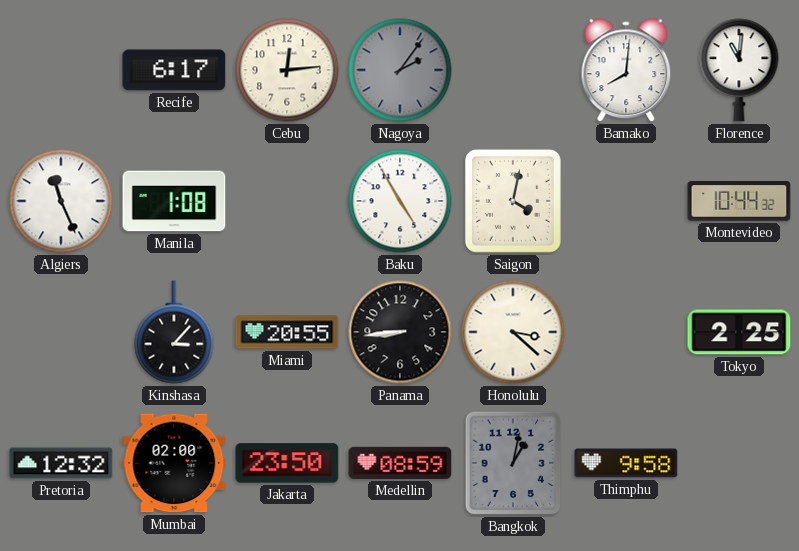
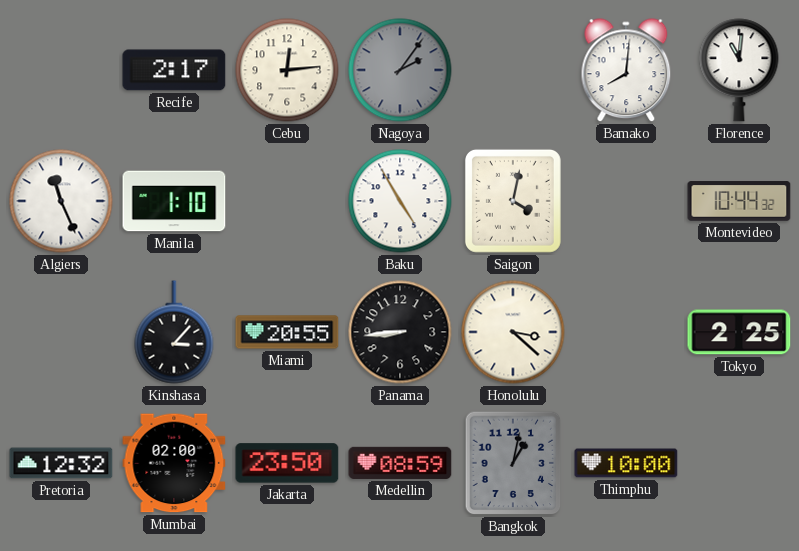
Recife: 6:17 -> 2:17 (174, 70)
Manila: 1:08 -> 1:10 (174, 201)
Thimphu: 9:58 -> 10:00 (626, 463)
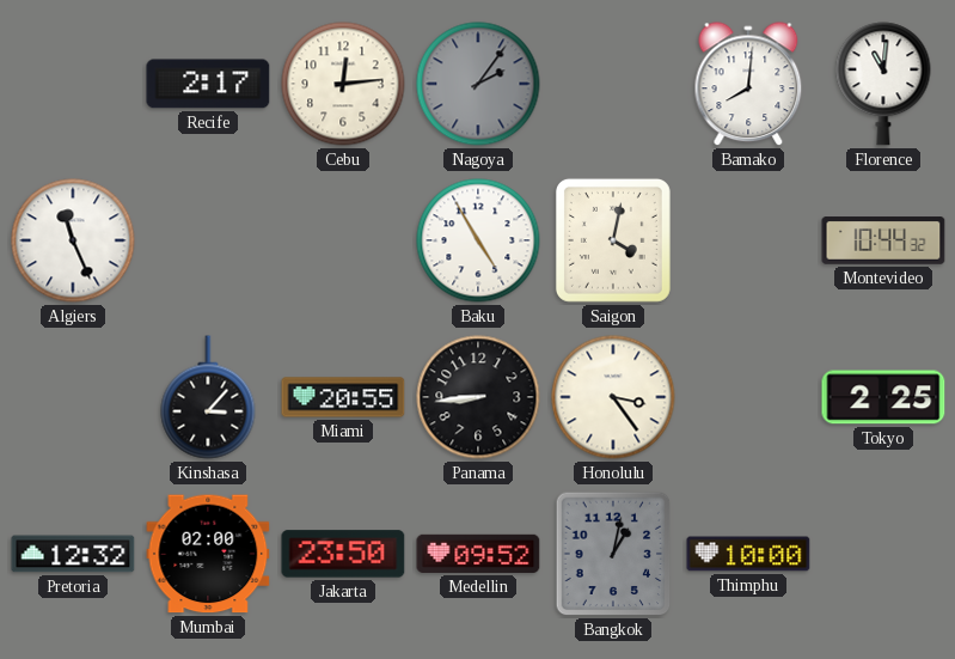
Manila: 1:10 -> none (174, 201)
Honolulu: 3:22 -> 3:24 (613, 397)
Medellin: 08:59 -> 09:52 (478, 554)
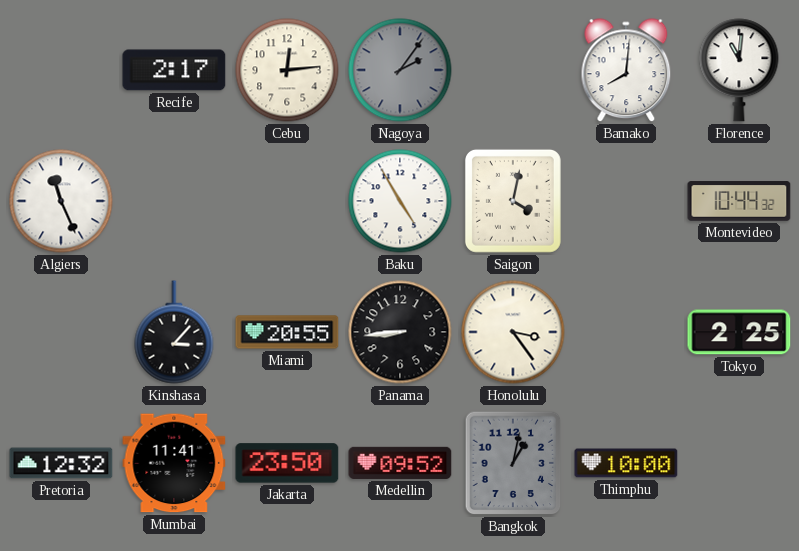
Mumbai: 02:00 -> 11:41 (174, 463)
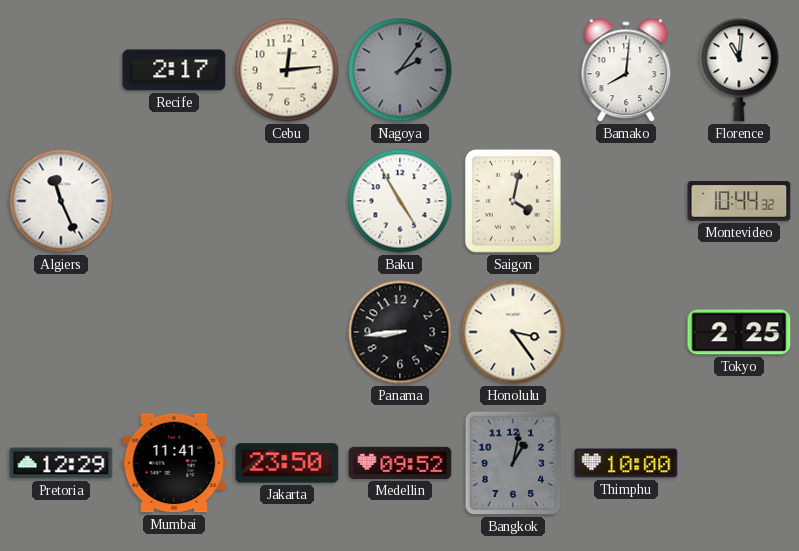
Kinshasa: 3:07 -> none (174, 332)
Miami: 20:55 -> none (287, 332)
Pretoria: 12:32 -> 12:29 (61, 463)
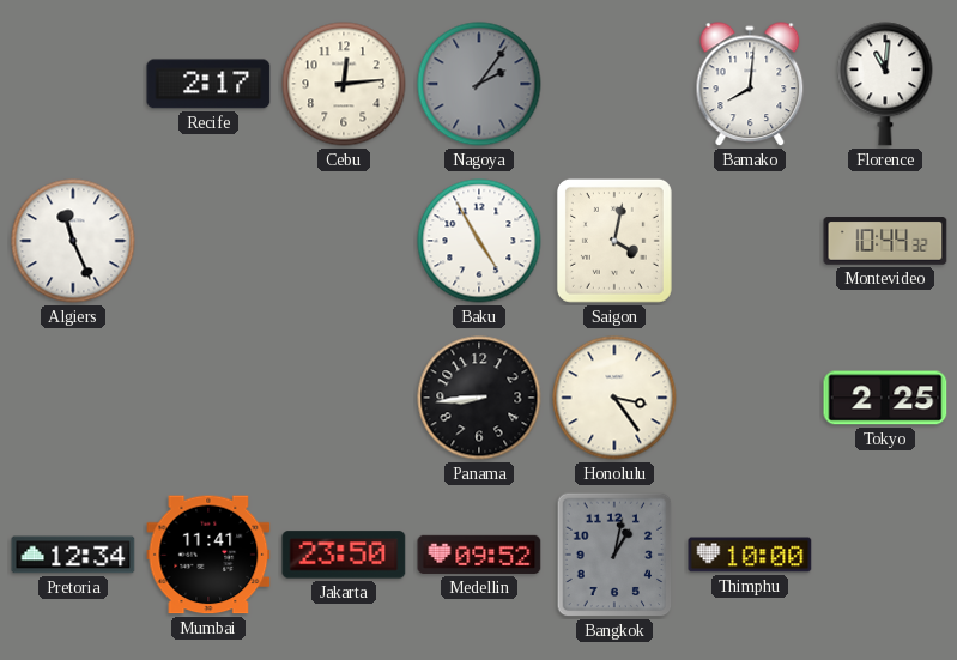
Pretoria: 12:29 -> 12:34 (73, 555)
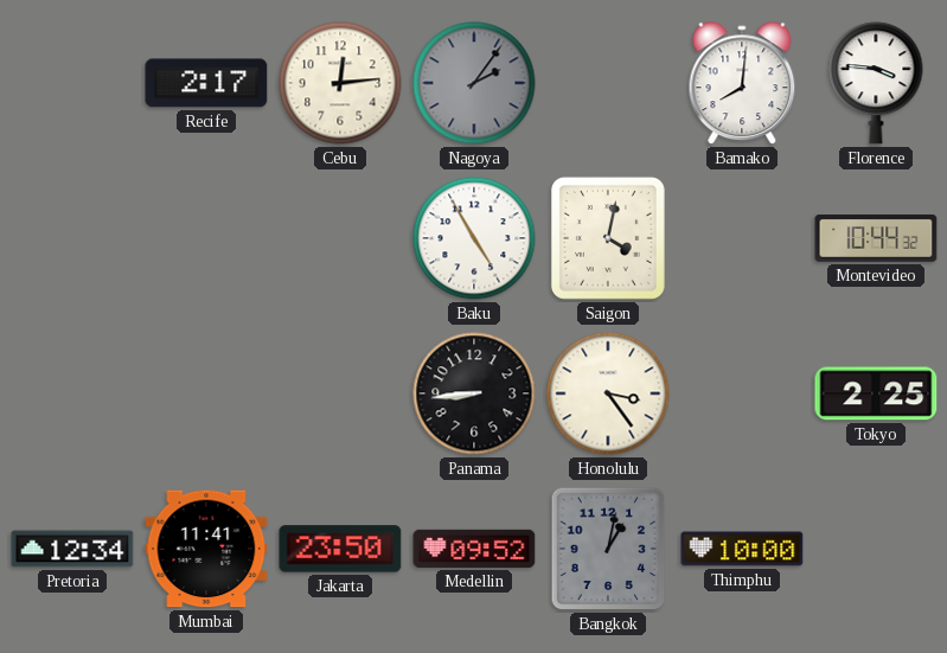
Florence: 11:01 -> 3:46 (876, 83)
Algiers: 11:26 -> none (73, 241)
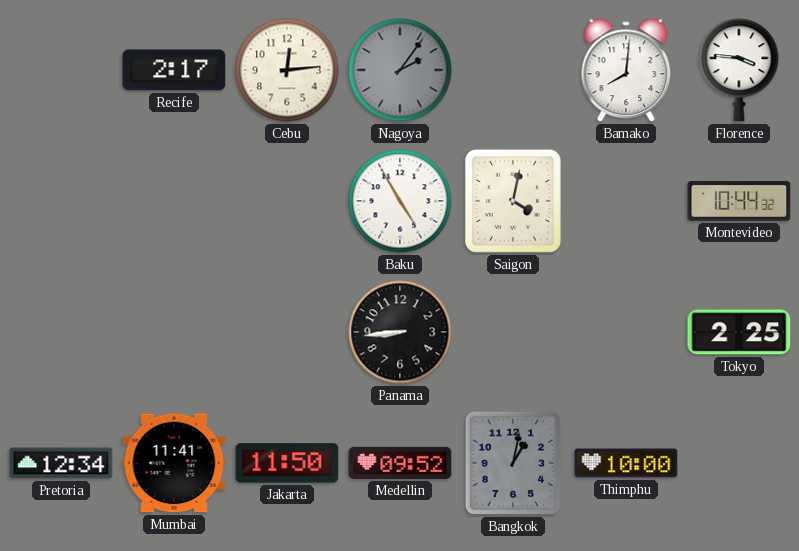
Honolulu: 3:24 -> none (608, 393)
Jakarta: 23:50 -> 11:50 (287, 463)
